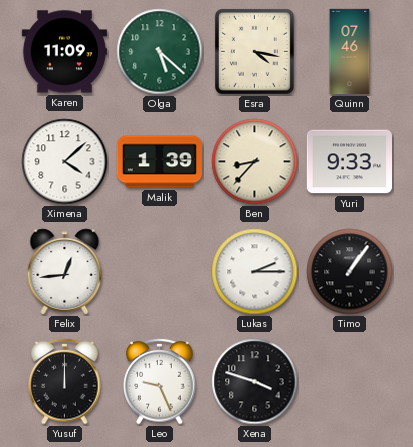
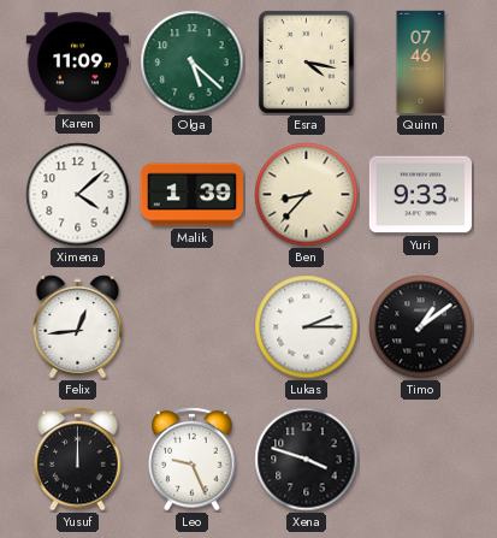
Timo: 1:06 -> 1:09 (421, 327)
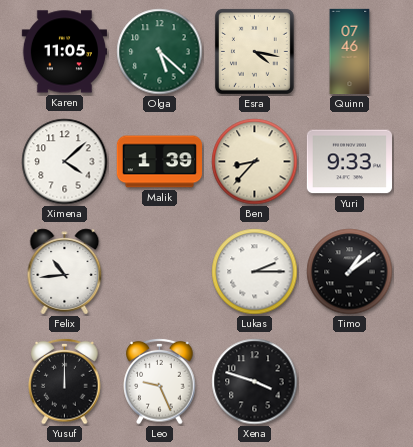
Karen: 11:09 -> 11:05 (64, 52)
Felix: 12:44 -> 10:44 (65, 272)
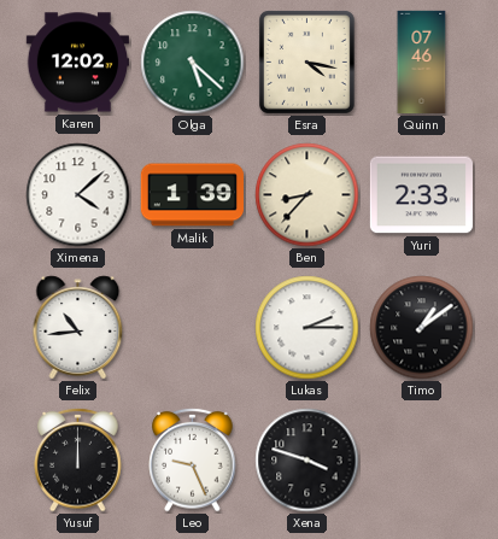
Karen: 11:05 -> 12:02 (77, 63)
Yuri: 9:33 -> 2:33 (421, 195)
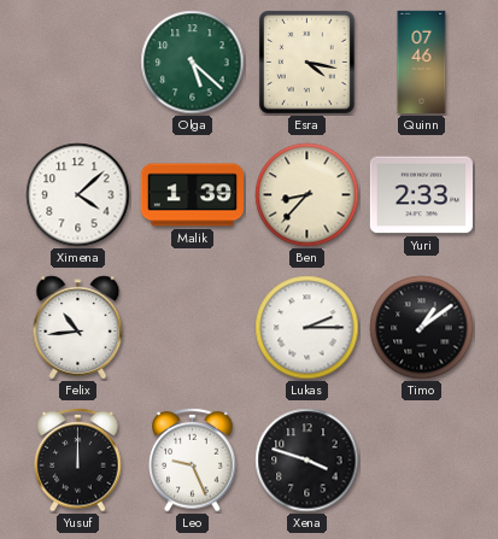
Karen: 12:02 -> none (77, 63)
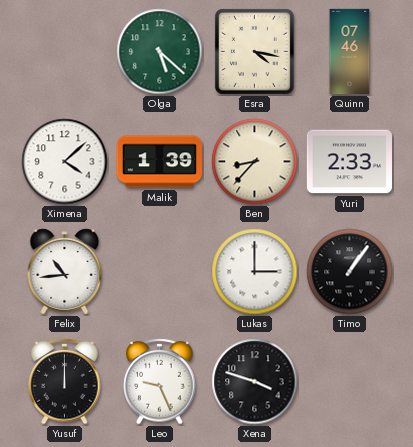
Lukas: 2:15 -> 3:00 (255, 272)
Timo: 1:09 -> 1:06 (350, 272)
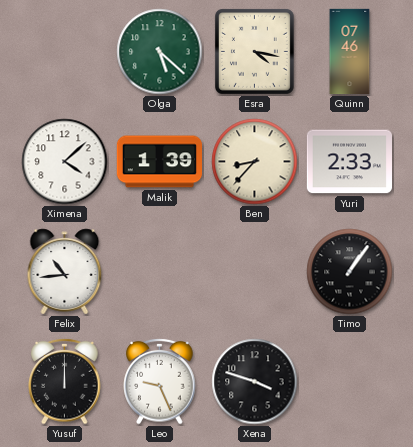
Lukas: 3:00 -> none (255, 272)
